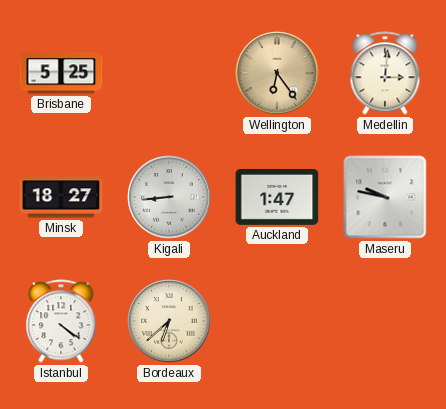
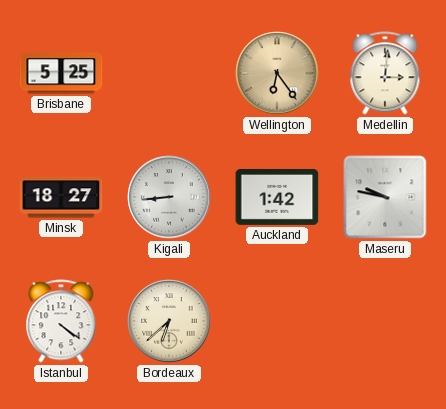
Auckland: 1:47 -> 1:42 (277, 197)
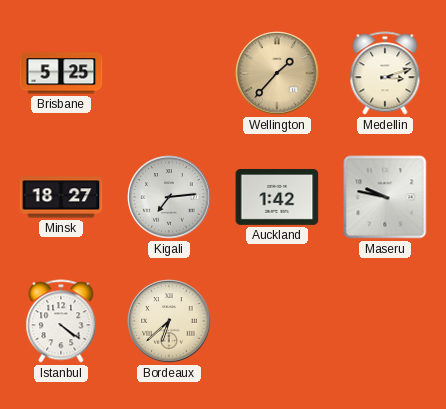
Wellington: 6:24 -> 1:37 (277, 73)
Medellin: 3:01 -> 3:12 (385, 73)
Kigali: 8:44 -> 7:14 (169, 197)
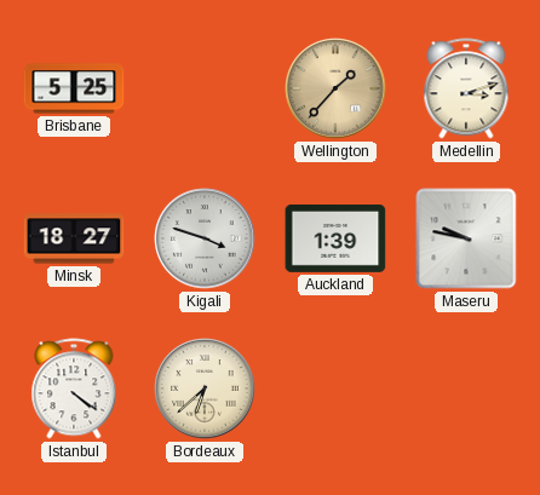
Kigali: 7:14 -> 3:48 (205, 238)
Auckland: 1:42 -> 1:39 (335, 238)
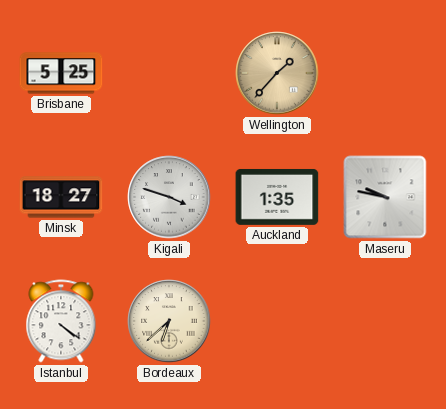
Medellin: 3:12 -> none (466, 88)
Auckland: 1:39 -> 1:35 (277, 197)
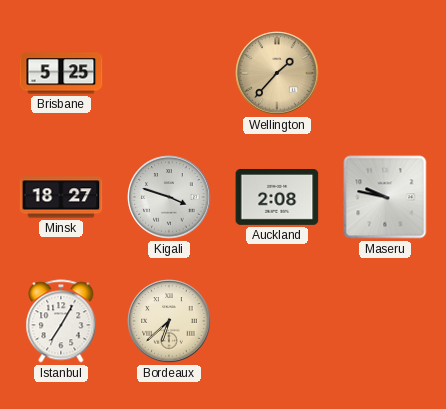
Auckland: 1:35 -> 2:08 (277, 197)
Istanbul: 4:21 -> 7:05 (61, 321)
